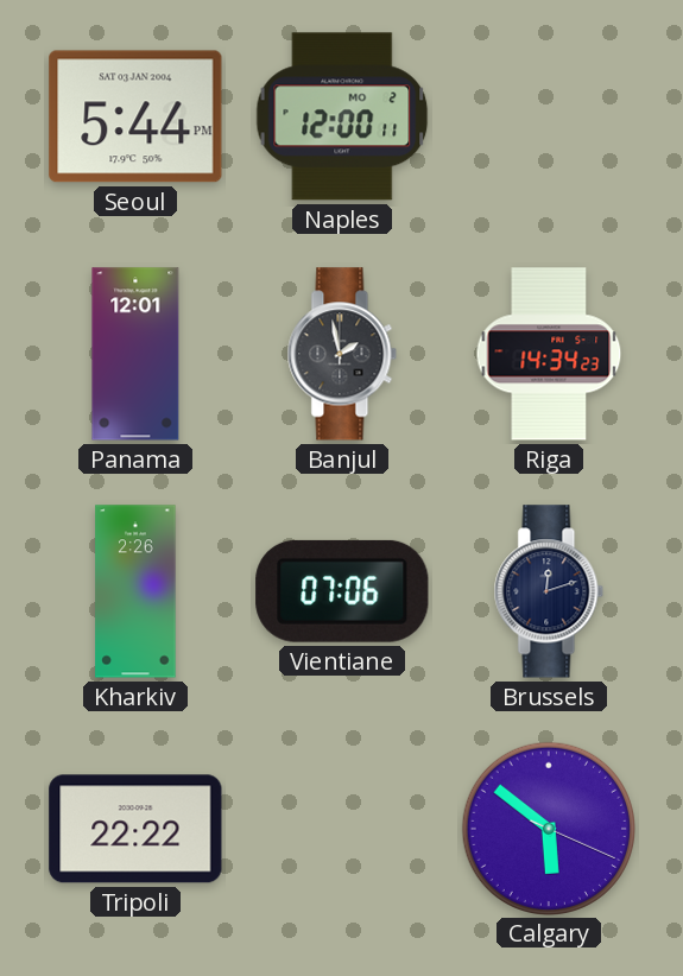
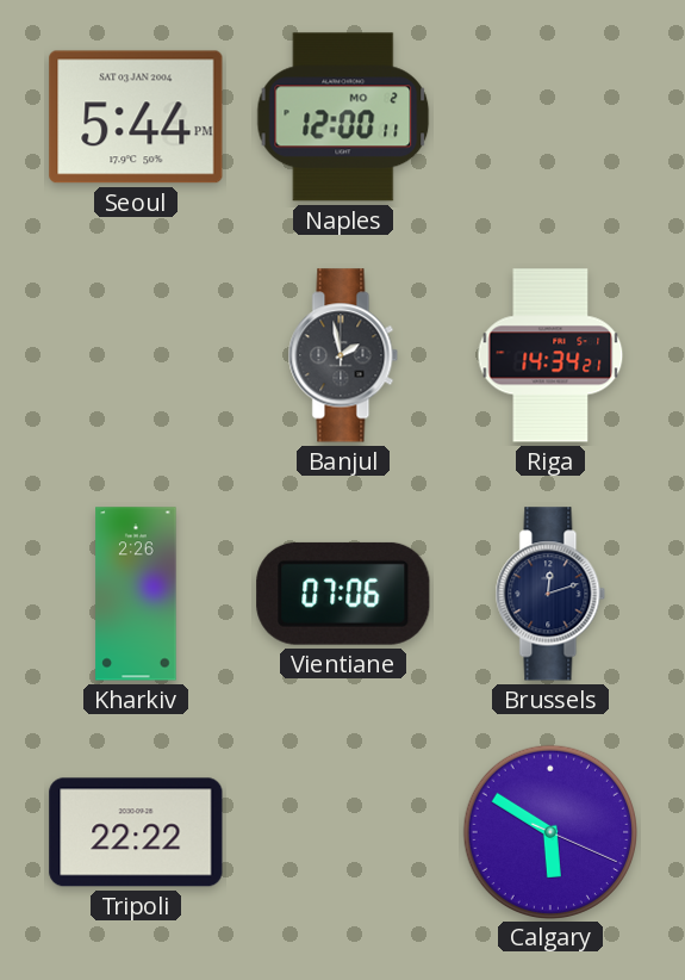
Panama: 12:01 -> none (135, 354)
Riga: 14:34:23 -> 14:34:21 (550, 355)
Calgary: 5:51 -> 5:50 (549, 831)
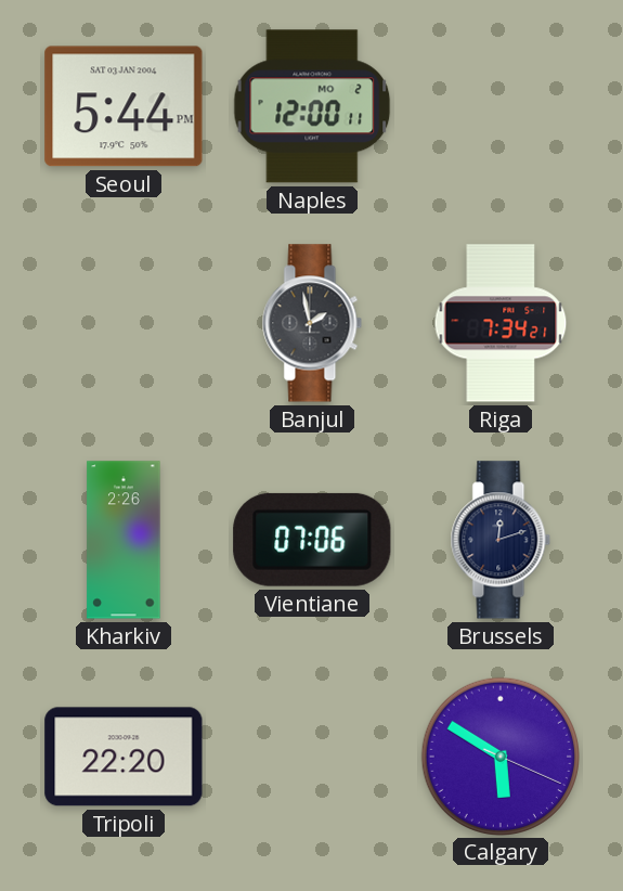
Riga: 14:34 -> 7:34 (501, 323)
Tripoli: 22:22 -> 22:20 (124, 757)
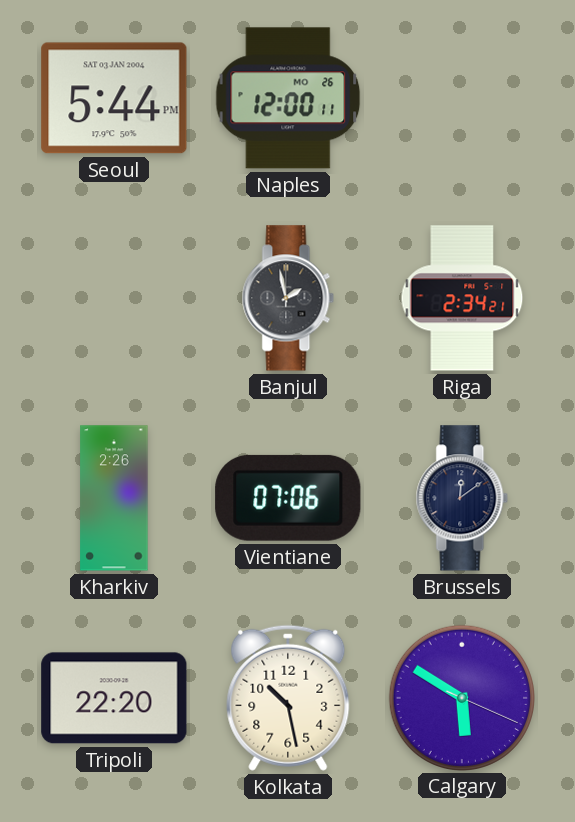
Naples date: MO 2 -> MO 26 (288, 98)
Riga: 7:34 -> 2:34 (462, 298)
Brussels: 12:12 -> 12:09 (462, 498)
Kolkata: none -> 10:28 (288, 698)
